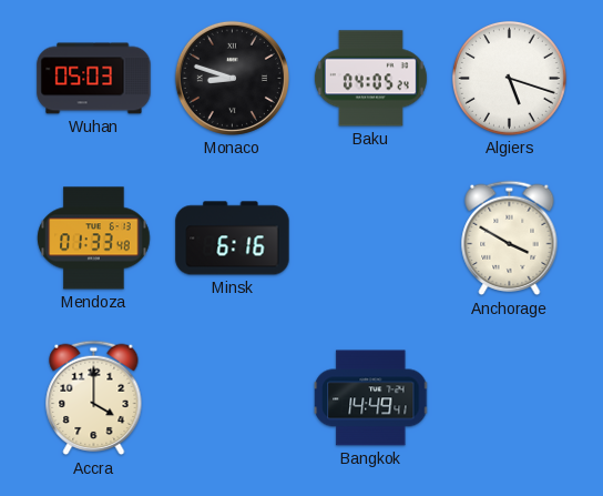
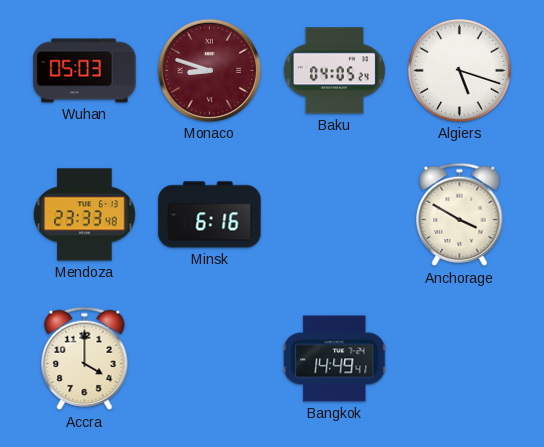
Monaco dial: black -> burgundy (209, 70)
Mendoza: 01:33 -> 23:33 (85, 215)
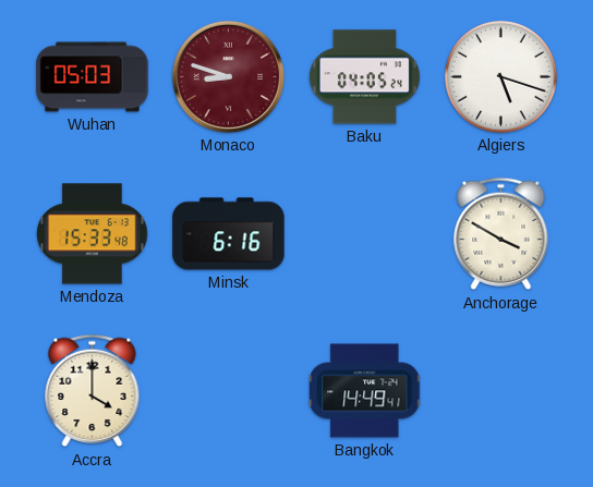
Mendoza: 23:33 -> 15:33 (93, 234)
